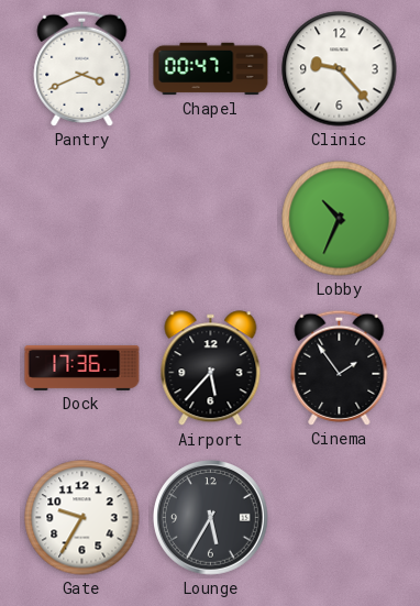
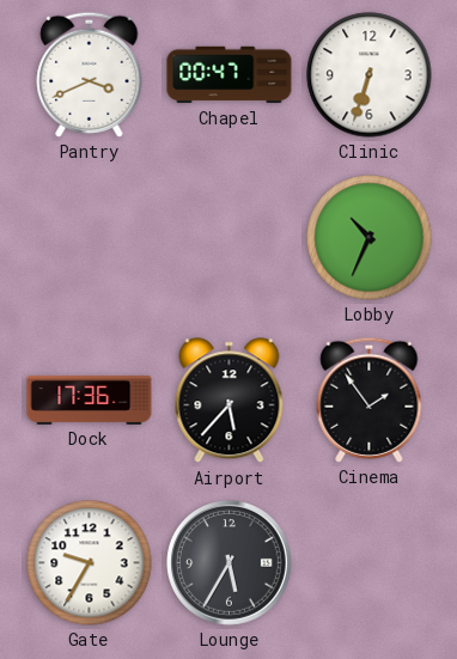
Clinic: 9:23 -> 6:33 (370, 75)
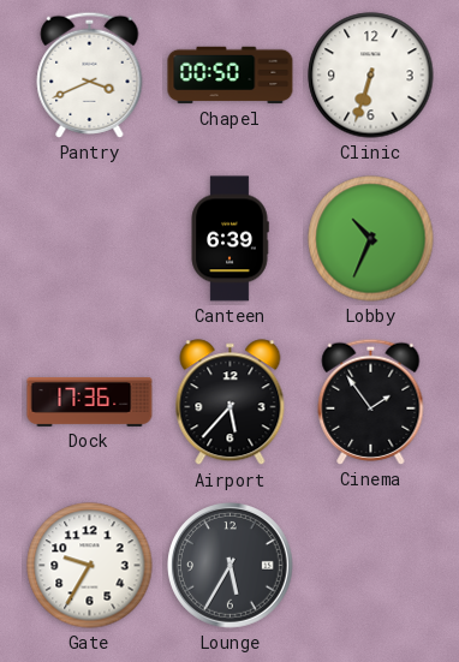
Chapel: 00:47 -> 00:50 (231, 76)
Canteen: none -> 6:39 (229, 239)
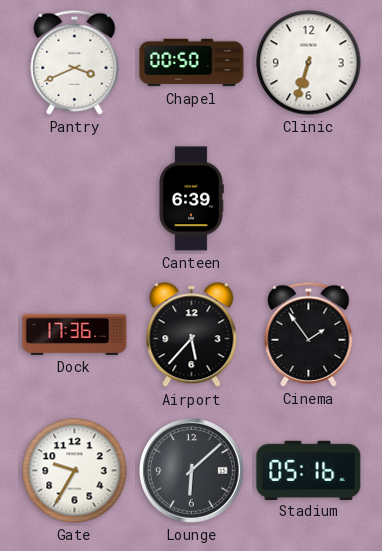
Lobby: 10:34 -> none (371, 239)
Lounge: 5:35 -> 6:08 (192, 471)
Stadium: none -> 05:16 (309, 470)
